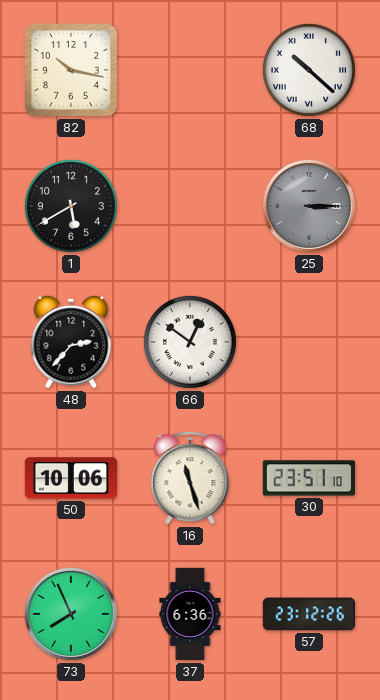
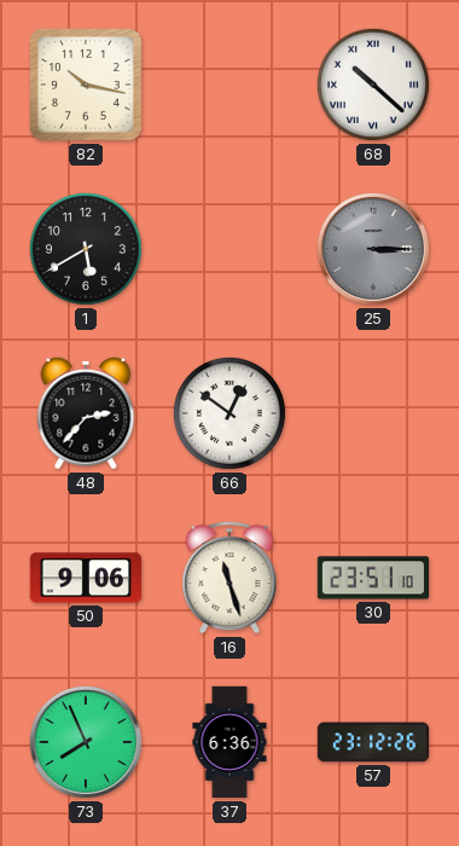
50: 10:06 -> 9:06 (85, 578)
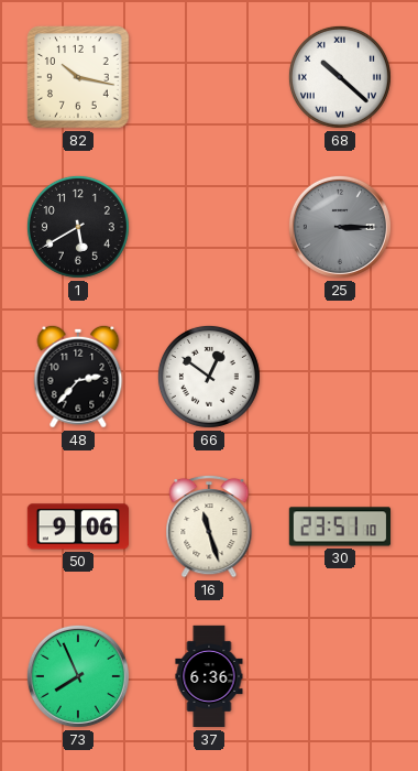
57: 23:12 -> none (372, 742)
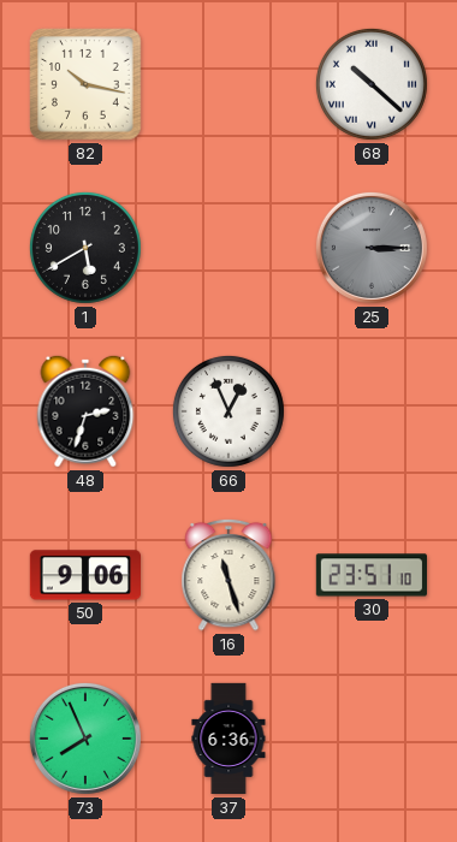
48: 2:37 -> 2:33 (85, 411)
66: 12:51 -> 12:56 (228, 411)
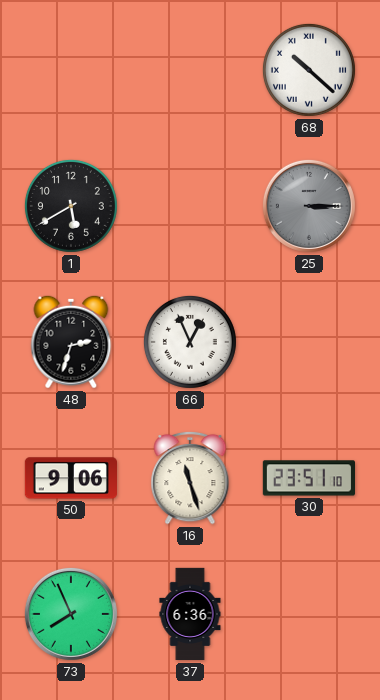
82: 10:17 -> none (85, 84)
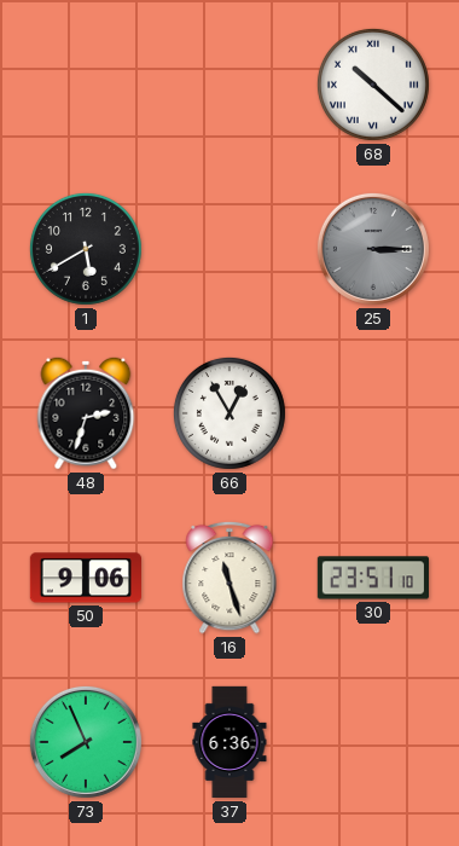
66: 12:56 -> 12:55 (230, 413)
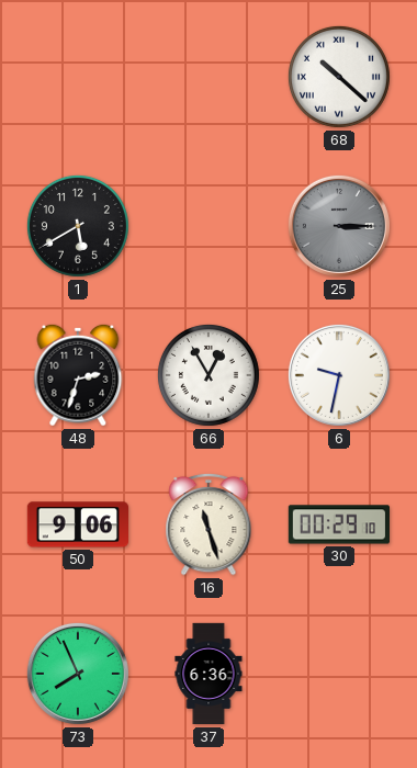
6: none -> 9:32 (339, 375)
30: 23:51 -> 00:29 (338, 524)
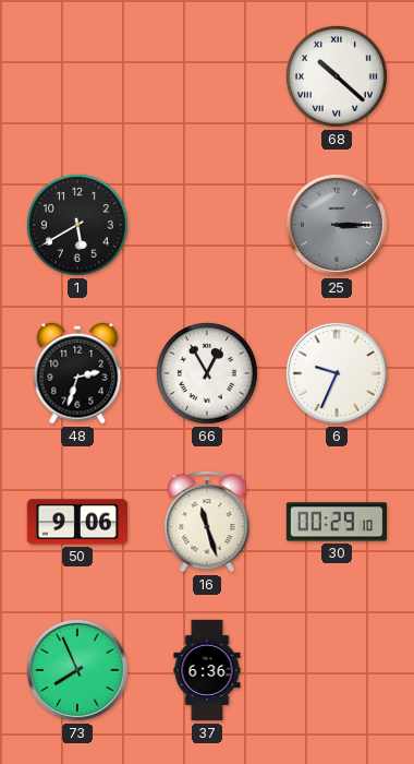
6: 9:32 -> 9:34 (337, 373)
